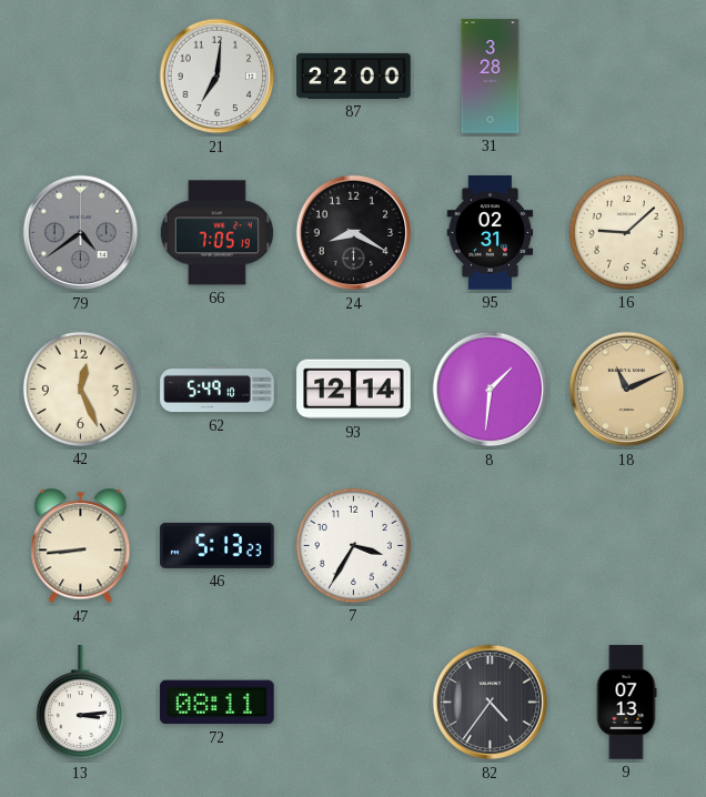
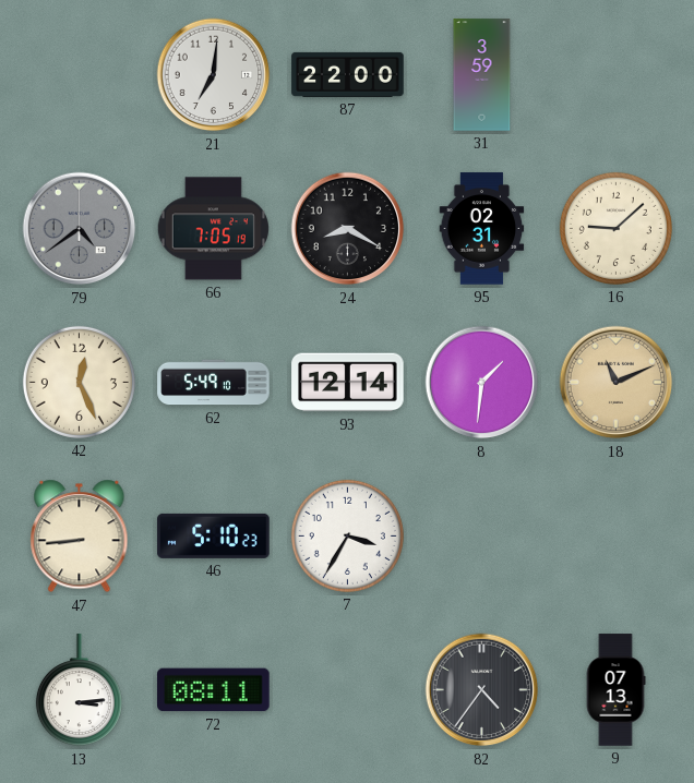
31: 3:28 -> 3:59 (482, 75)
46: 5:13 -> 5:10 (214, 535)
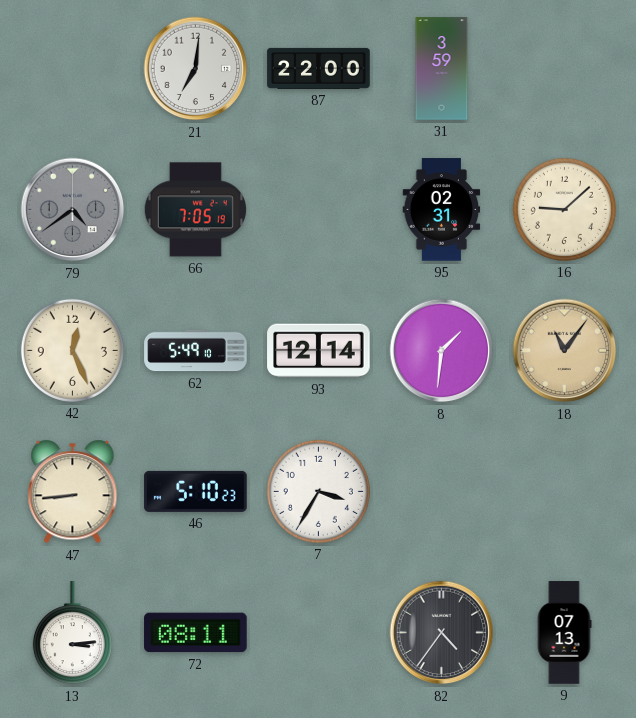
24: 8:20 -> none (348, 229)
18: 11:11 -> 11:06 (565, 351)
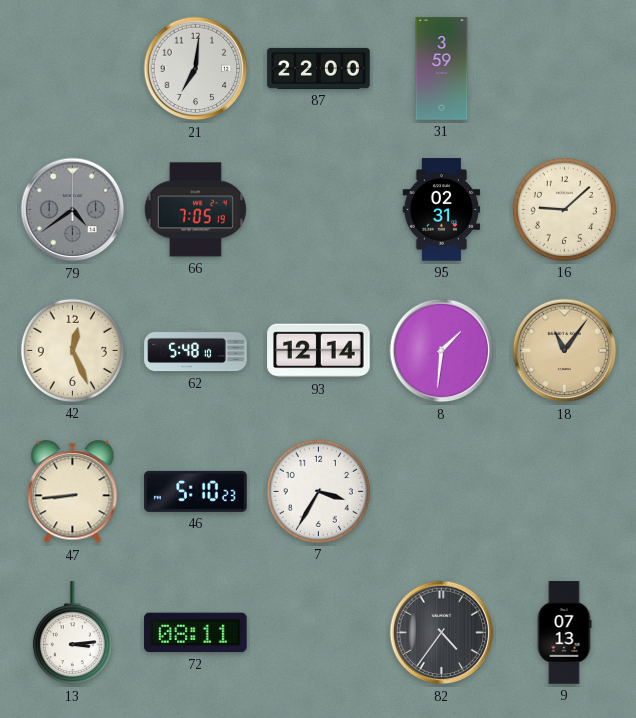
62: 5:49 -> 5:48 (196, 351)
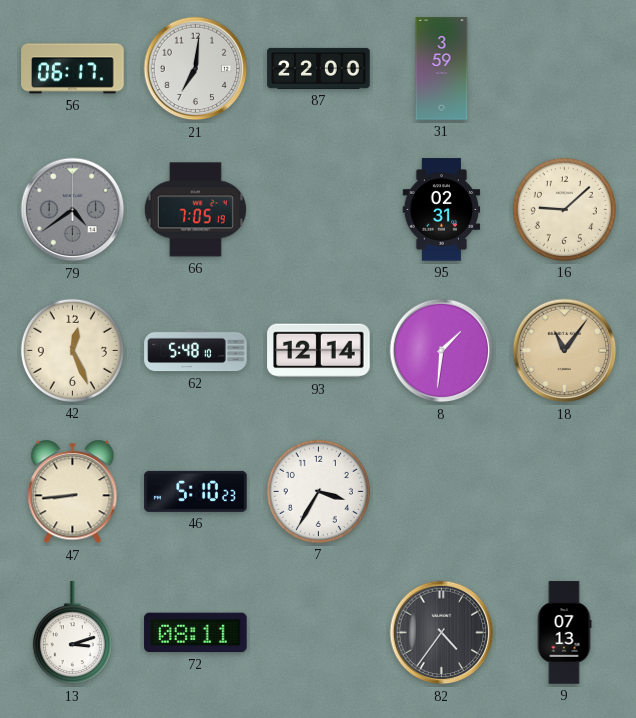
56: none -> 06:17 (73, 69)
13: 3:14 -> 3:12 (72, 633)
